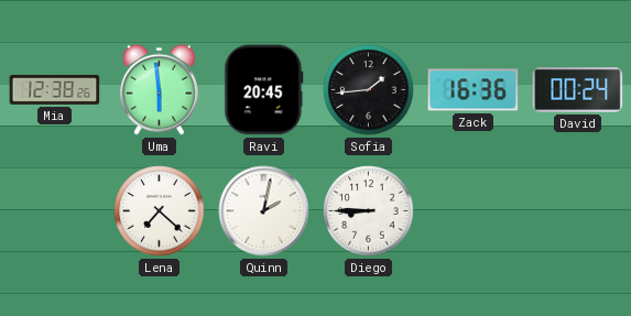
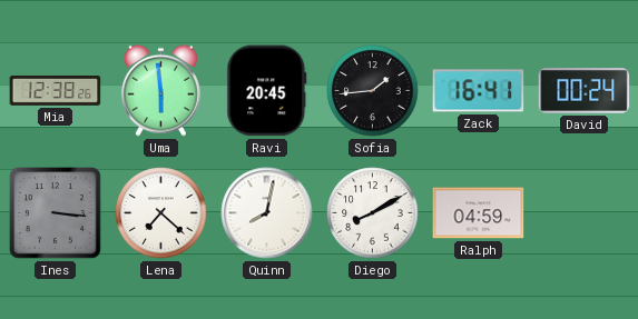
Zack: 16:36 -> 16:41 (479, 91)
Ines: none -> 3:16 (56, 213)
Quinn: 2:02 -> 8:02 (267, 213)
Diego: 8:45 -> 8:10 (373, 213)
Ralph: none -> 04:59 (479, 213)
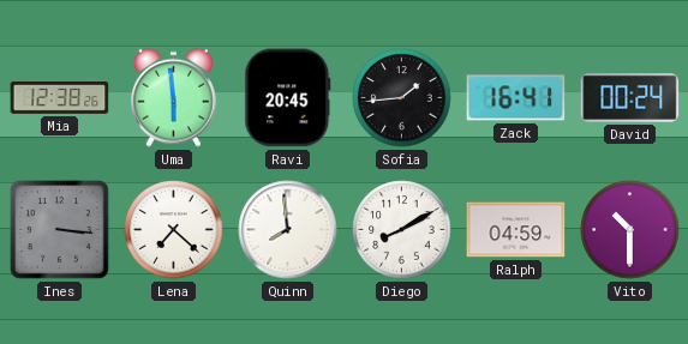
Quinn: 8:02 -> 7:59 (288, 230)
Vito: none -> 10:30 (630, 230)
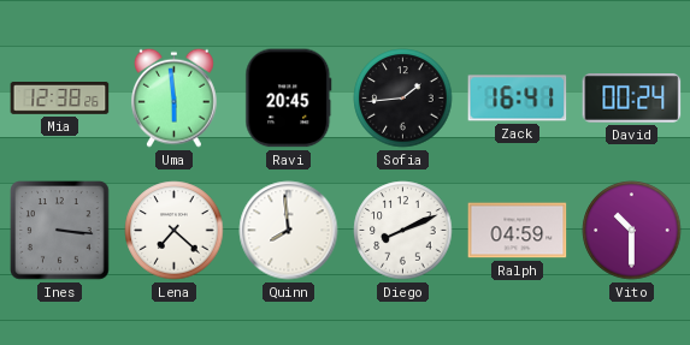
Diego: 8:10 -> 8:11 (403, 231)
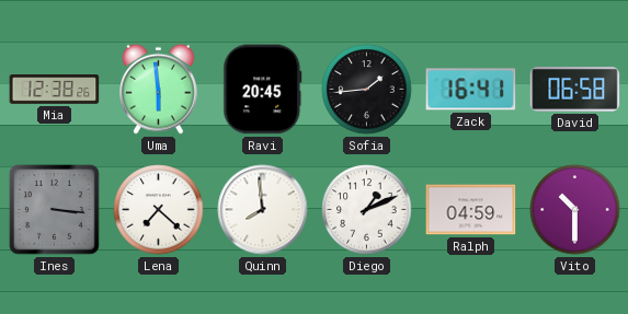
David: 00:24 -> 06:58 (575, 90)
Diego: 8:11 -> 1:11 (367, 210)
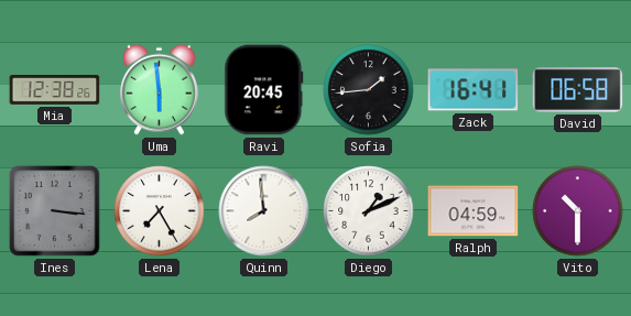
Lena: 7:22 -> 7:25 (160, 211)
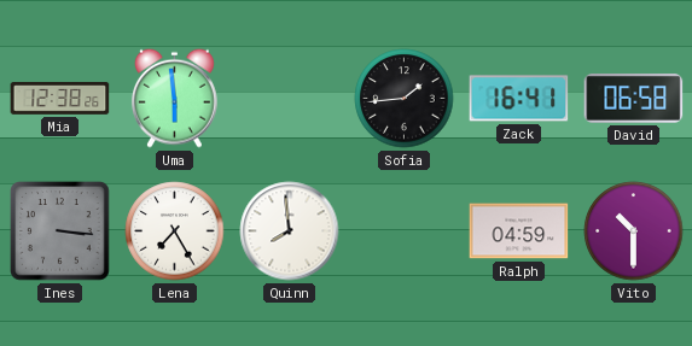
Ravi: 20:45 -> none (264, 90)
Diego: 1:11 -> none (369, 211)
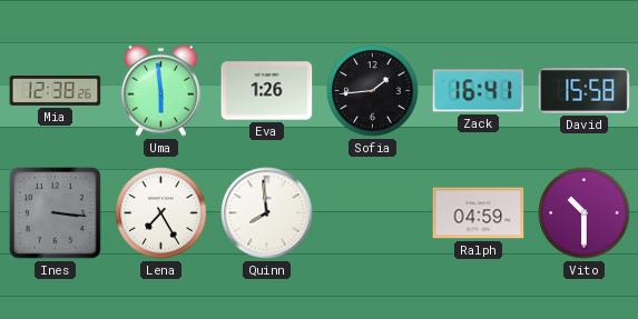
Eva: none -> 1:26 (267, 91)
David: 06:58 -> 15:58 (585, 91)
